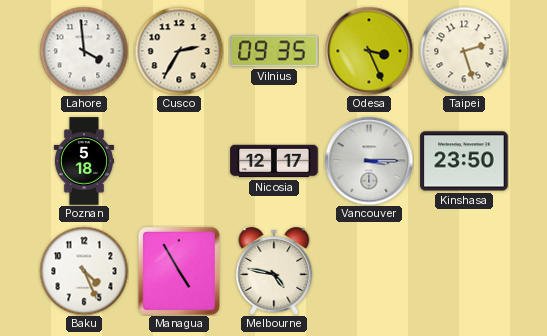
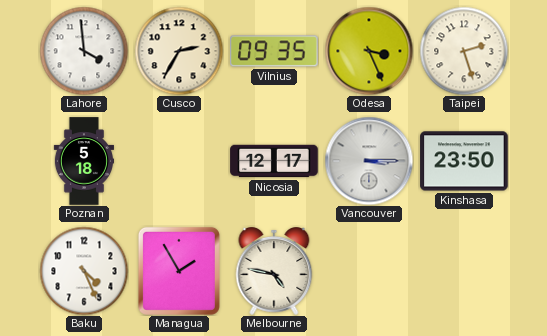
Managua: 4:55 -> 1:55 (179, 271)
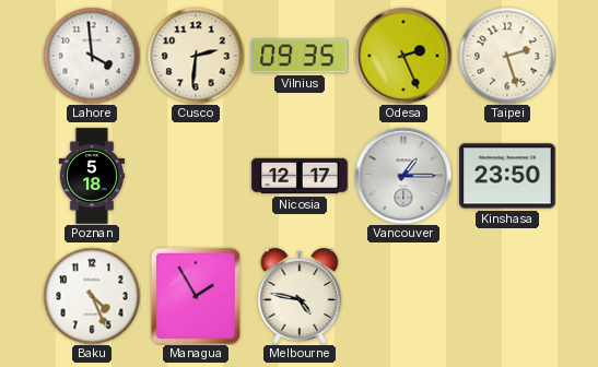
Cusco: 2:35 -> 2:31 (196, 56)
Odesa: 3:26 -> 2:26 (403, 56)
Vancouver: 3:15 -> 1:15 (403, 176)
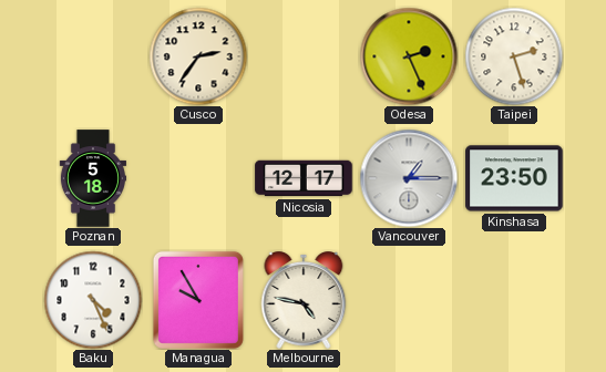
Lahore: 3:59 -> none (92, 56)
Cusco: 2:31 -> 2:36 (198, 56)
Vilnius: 09:35 -> none (300, 56)
Managua: 1:55 -> 9:55 (198, 300)
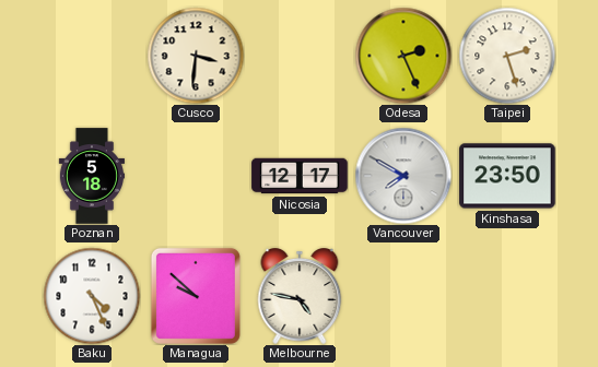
Cusco: 2:36 -> 3:31 (196, 56)
Vancouver: 1:15 -> 7:50 (403, 176)
Managua: 9:55 -> 9:52 (196, 296)
